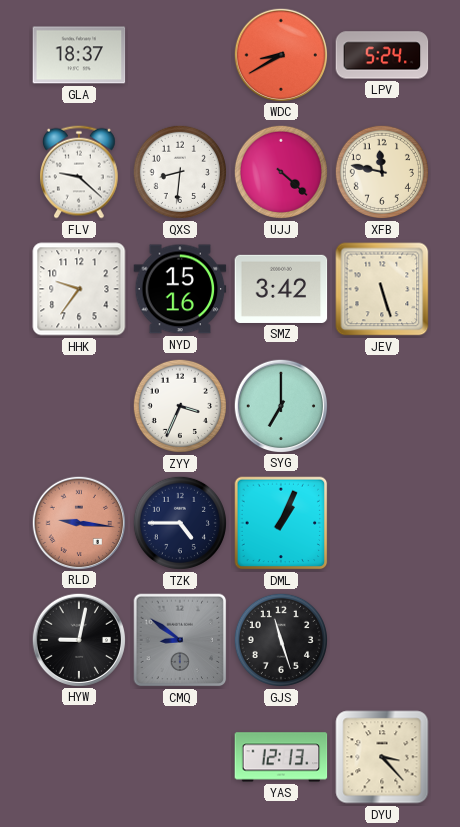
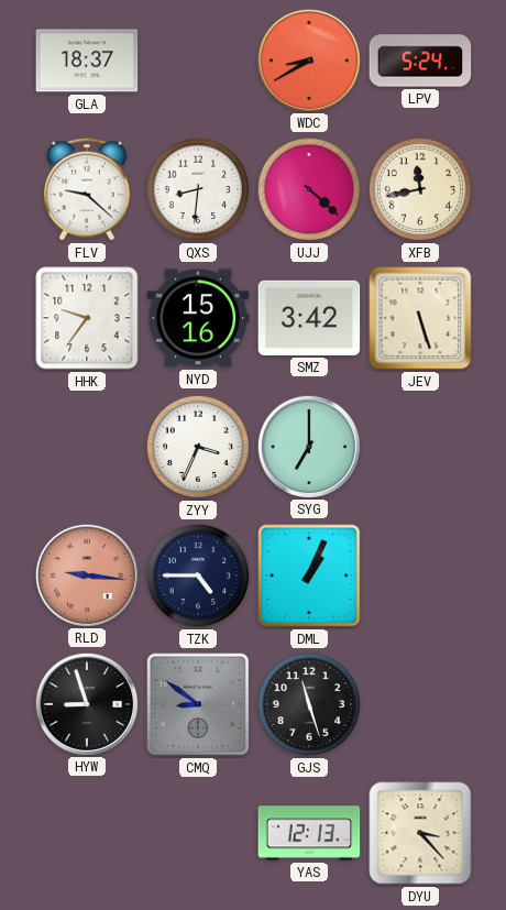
XFB: 11:47 -> 11:43 (420, 189)
HYW: 9:02 -> 8:57 (86, 703)
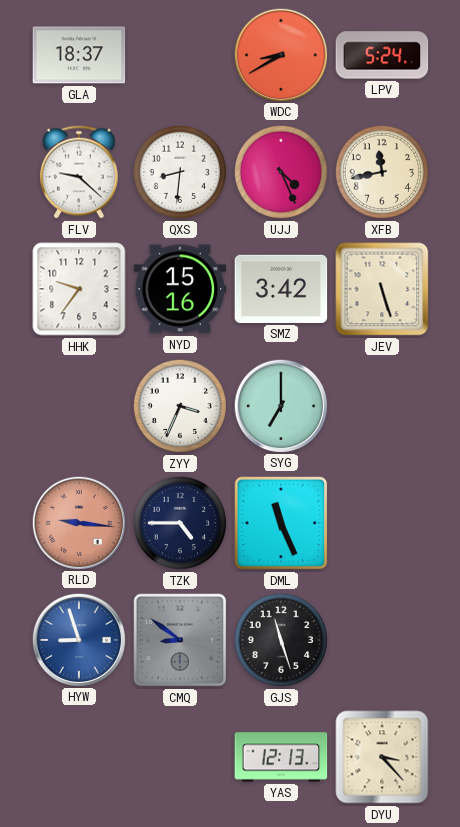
UJJ: 4:22 -> 4:26 (281, 172)
DML: 1:04 -> 11:26 (281, 523)
HYW dial: black -> blue (78, 639)
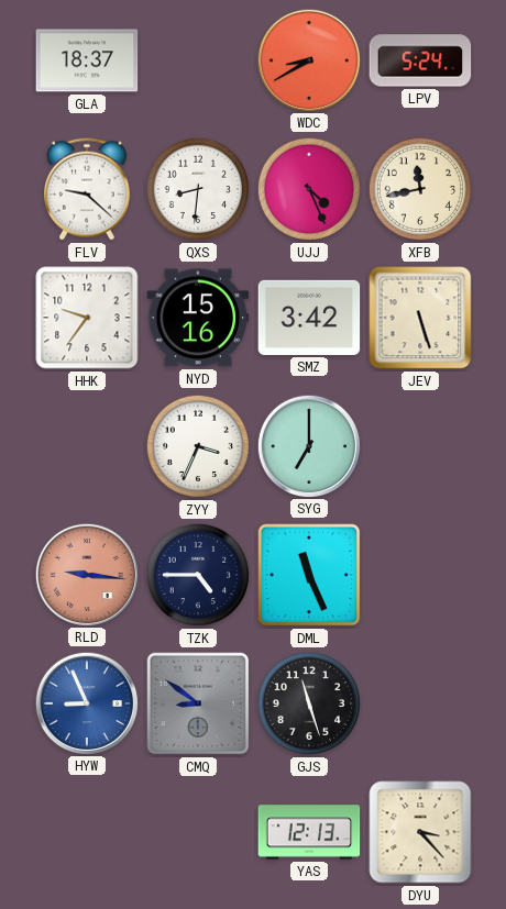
HYW: 8:57 -> 8:56 (86, 702)
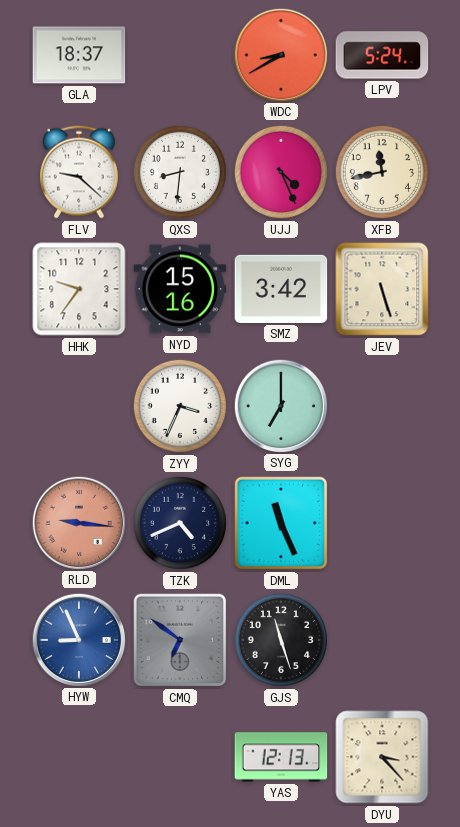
TZK: 4:45 -> 4:41 (180, 523)
CMQ: 8:51 -> 6:51 (180, 640)
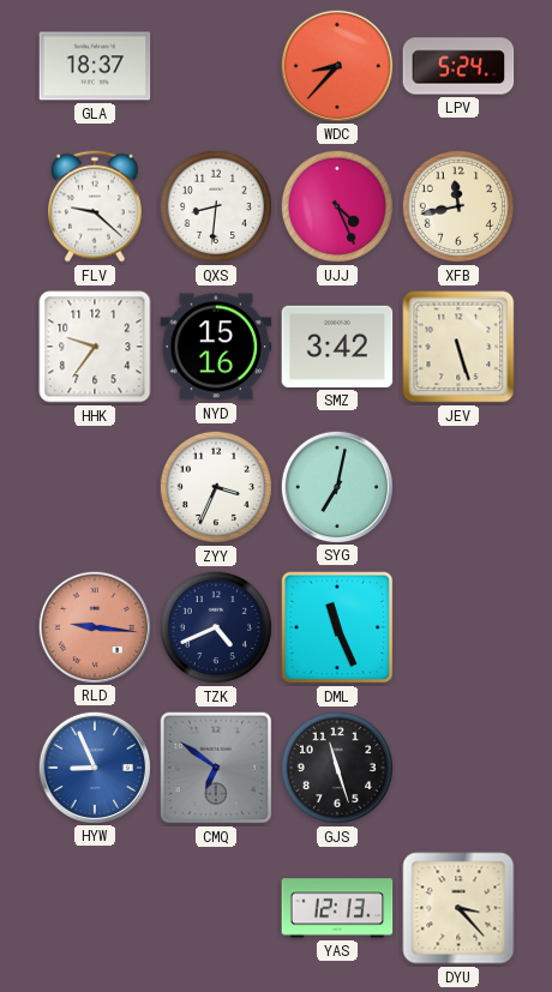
WDC: 8:40 -> 8:37 (336, 65)
SYG: 7:00 -> 7:02 (336, 486)
